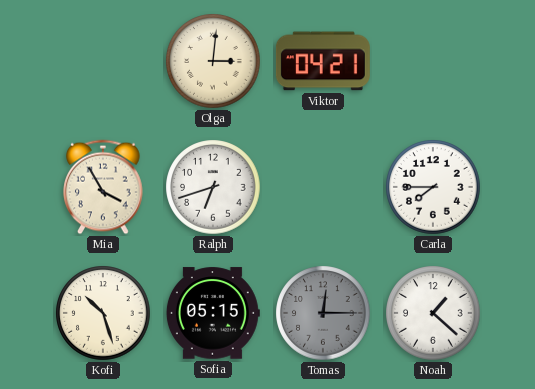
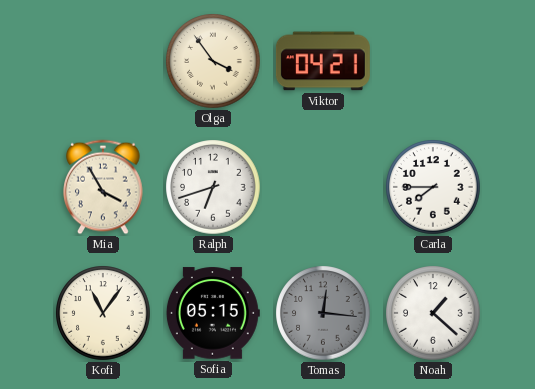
Olga: 3:01 -> 3:54 (213, 61)
Kofi: 10:27 -> 11:06 (103, 313)
Tomas: 12:15 -> 12:16 (323, 313)
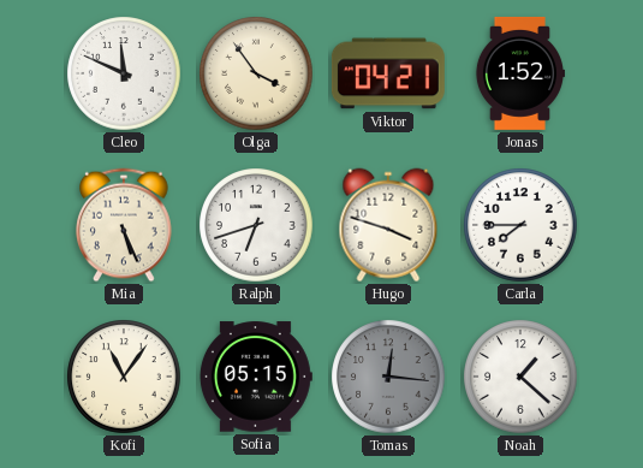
Cleo: none -> 11:49 (124, 73)
Jonas: none -> 1:52 (519, 73)
Mia: 3:55 -> 5:26 (124, 225)
Hugo: none -> 3:48 (388, 225)
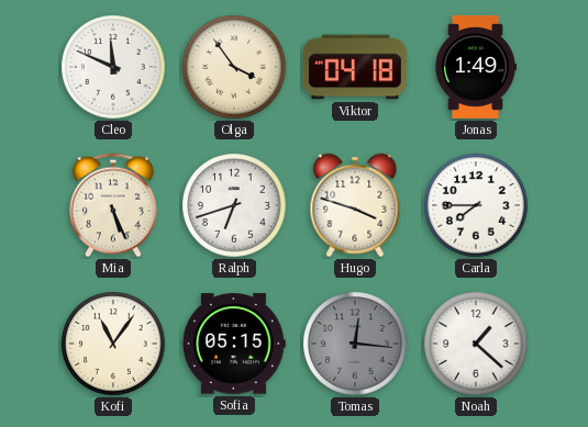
Viktor: 04:21 -> 04:18 (355, 67)
Jonas: 1:52 -> 1:49 (475, 67)
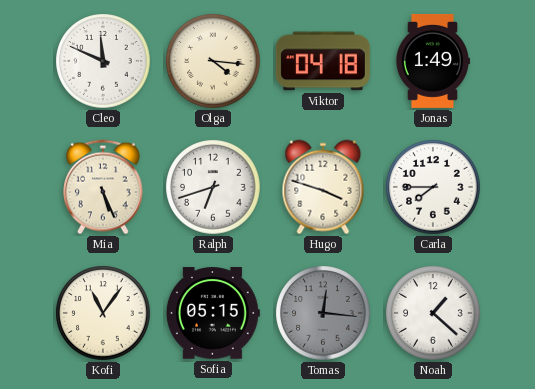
Olga: 3:54 -> 4:16 (213, 61)
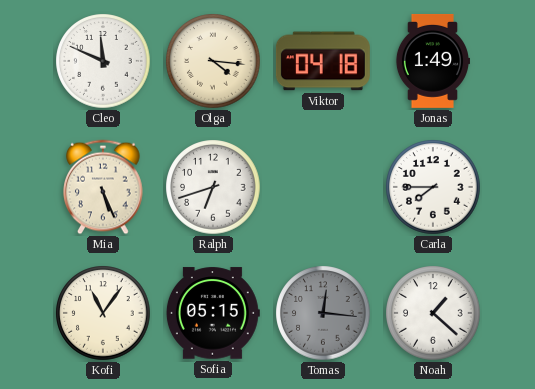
Hugo: 3:48 -> none (323, 187)
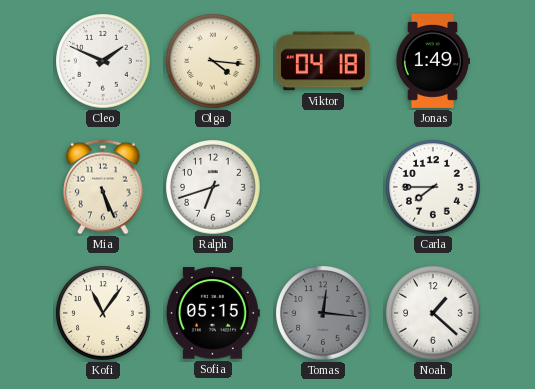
Cleo: 11:49 -> 1:49 (103, 61)
